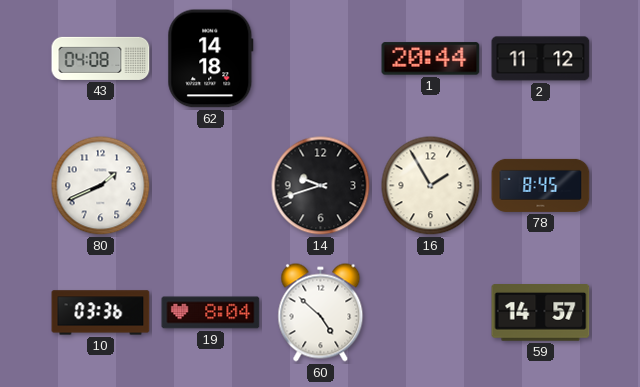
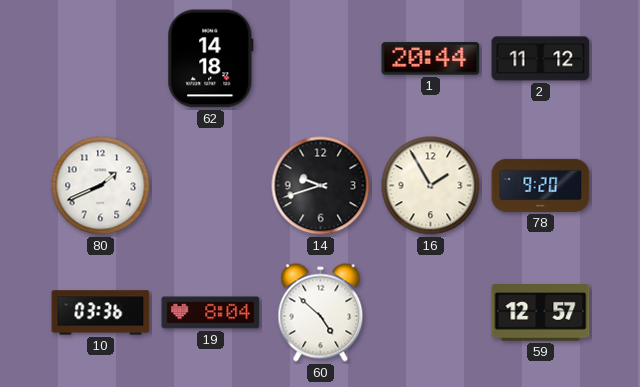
43: 04:08 -> none (101, 58)
78: 8:45 -> 9:20 (541, 185)
59: 14:57 -> 12:57 (541, 313)
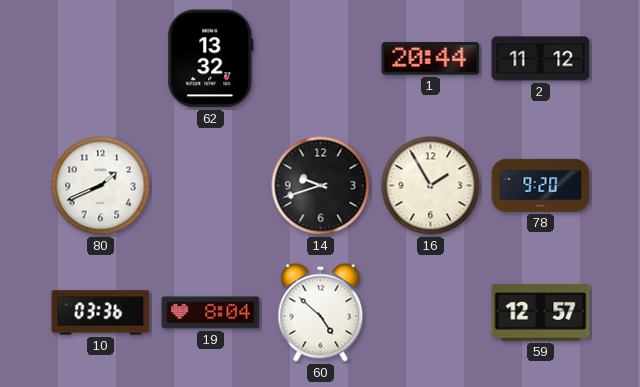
62: 14:18 -> 13:32 (211, 59)
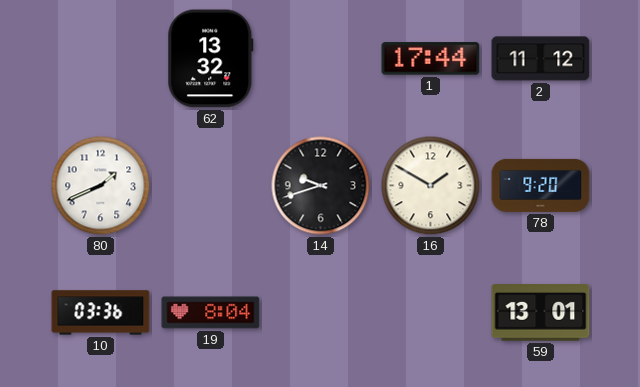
1: 20:44 -> 17:44 (431, 59)
16: 1:55 -> 1:50 (431, 186)
60: 4:52 -> none (321, 313)
59: 12:57 -> 13:01 (541, 313)
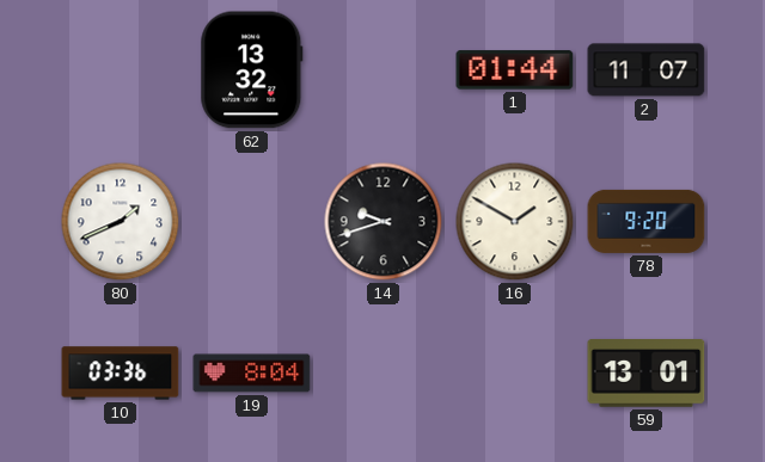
1: 17:44 -> 01:44 (515, 70)
2: 11:12 -> 11:07 (647, 70)
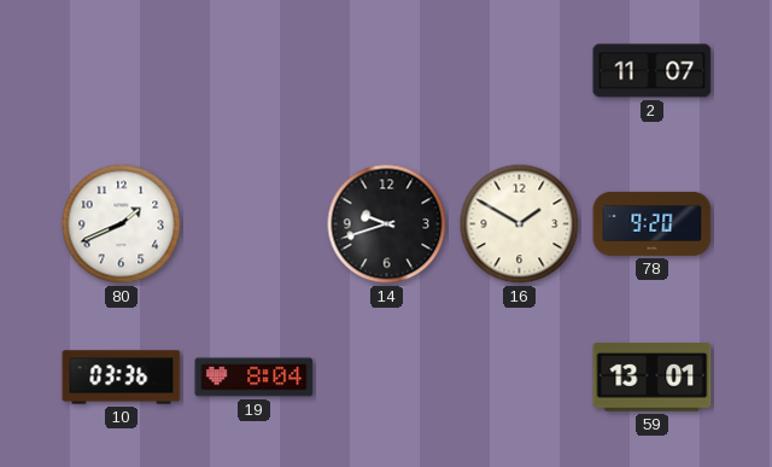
62: 13:32 -> none (252, 70)
1: 01:44 -> none (515, 70)
